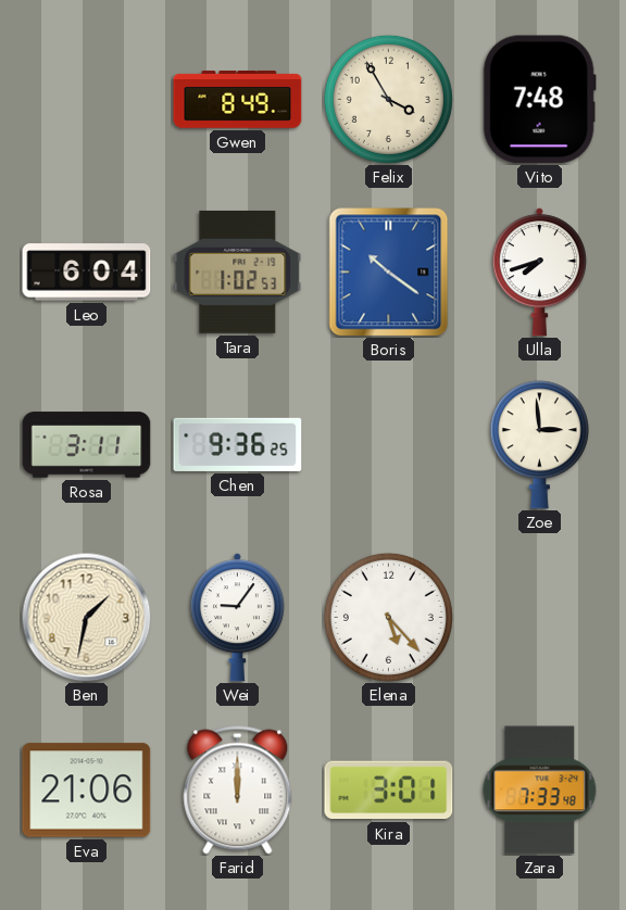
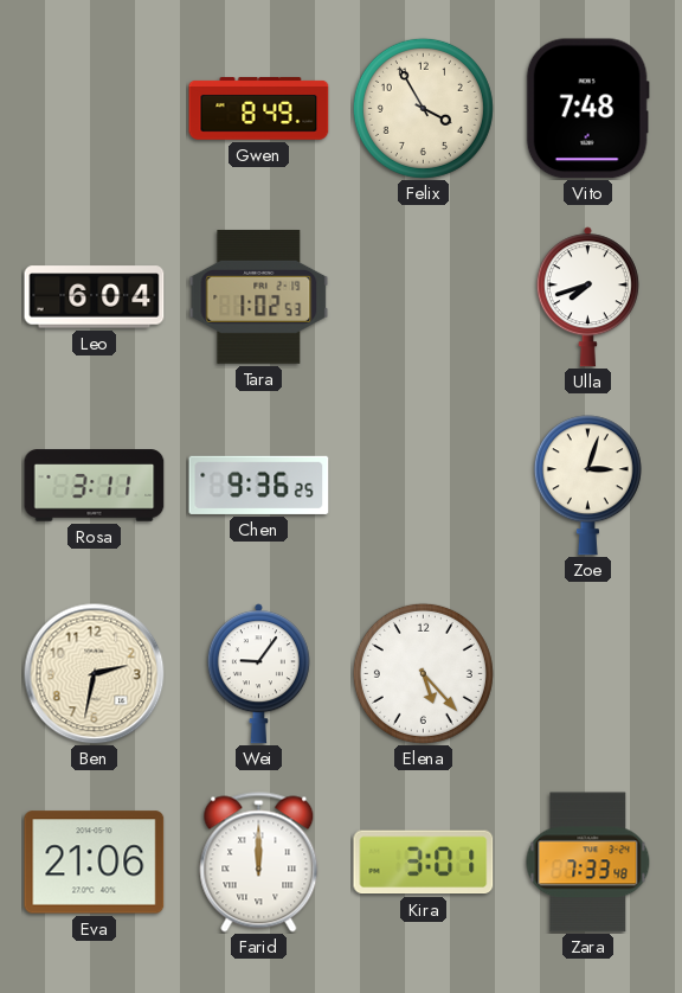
Boris: 10:21 -> none (389, 273)
Zoe: 2:59 -> 3:03 (587, 486)
Ben: 1:32 -> 2:32 (95, 674)
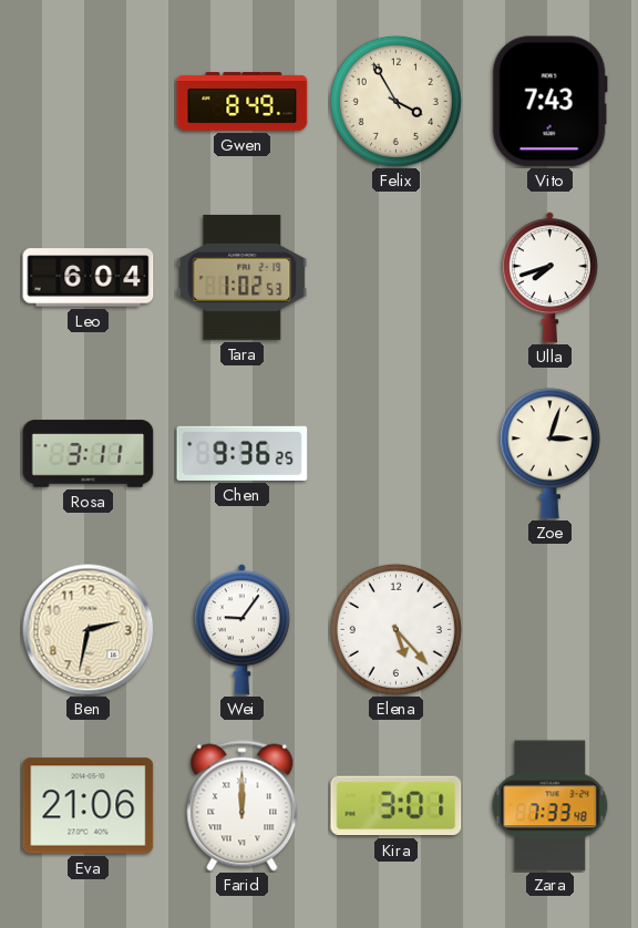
Vito: 7:48 -> 7:43 (549, 102)
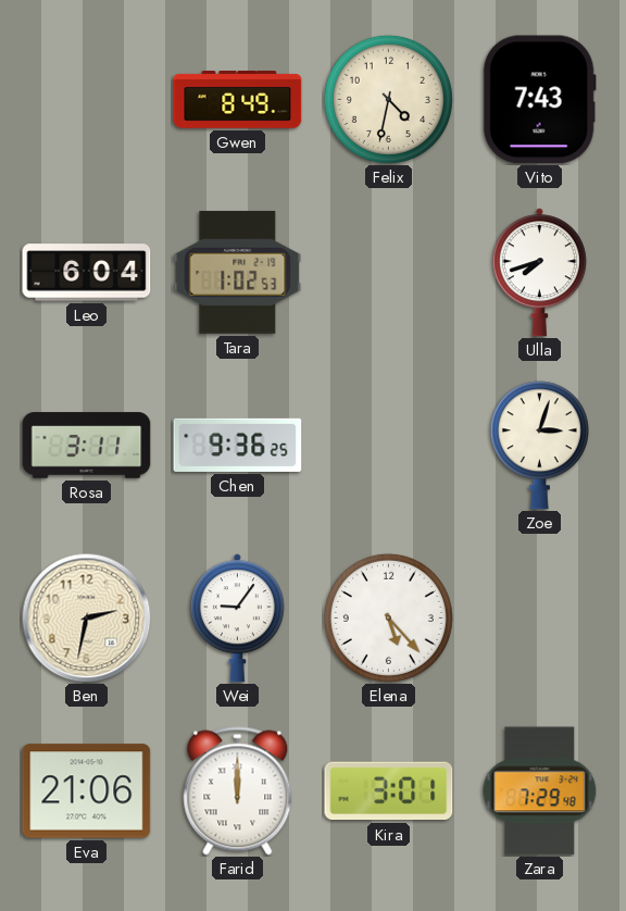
Felix: 3:55 -> 4:32 (388, 99)
Zara: 7:33 -> 7:29 (540, 791)
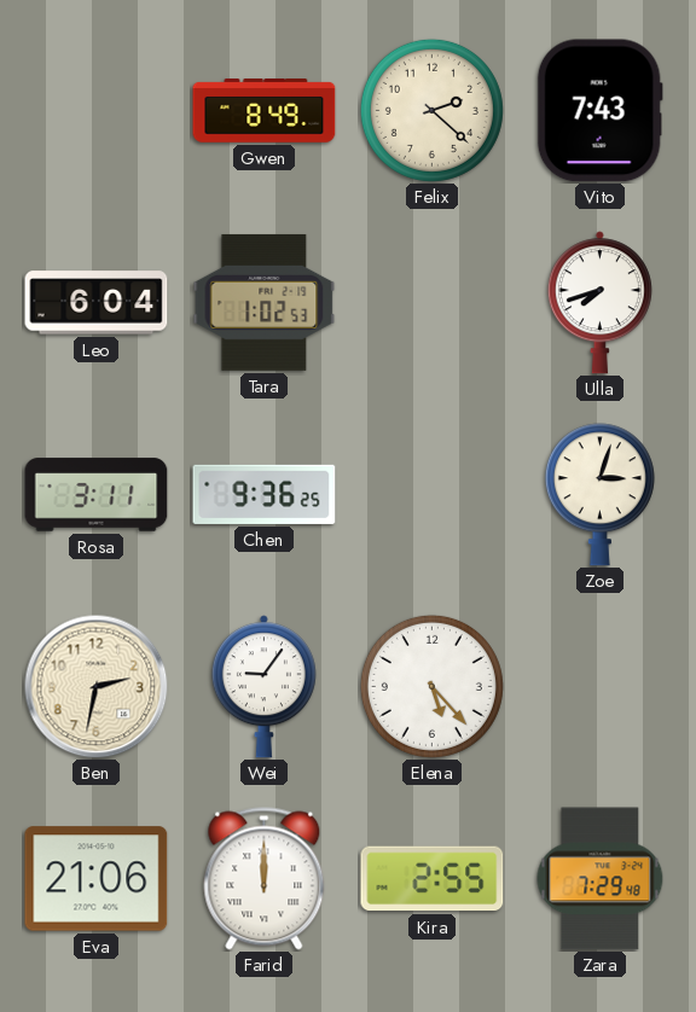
Felix: 4:32 -> 2:22 (431, 110)
Kira: 3:01 -> 2:55 (433, 879)
